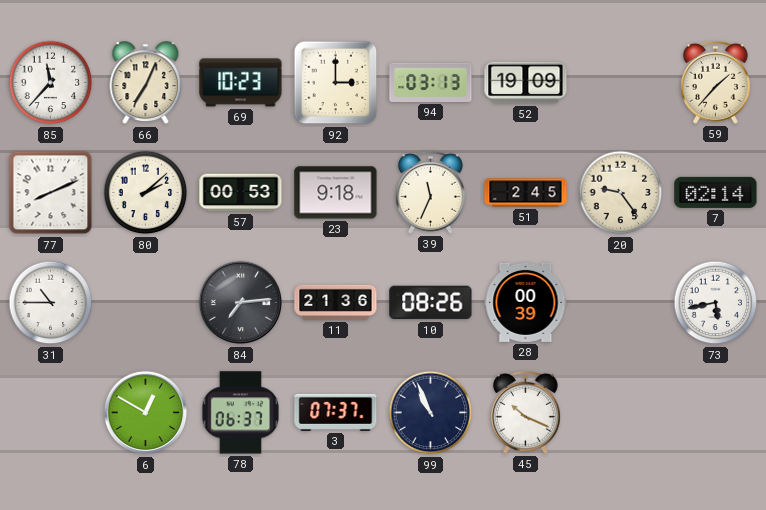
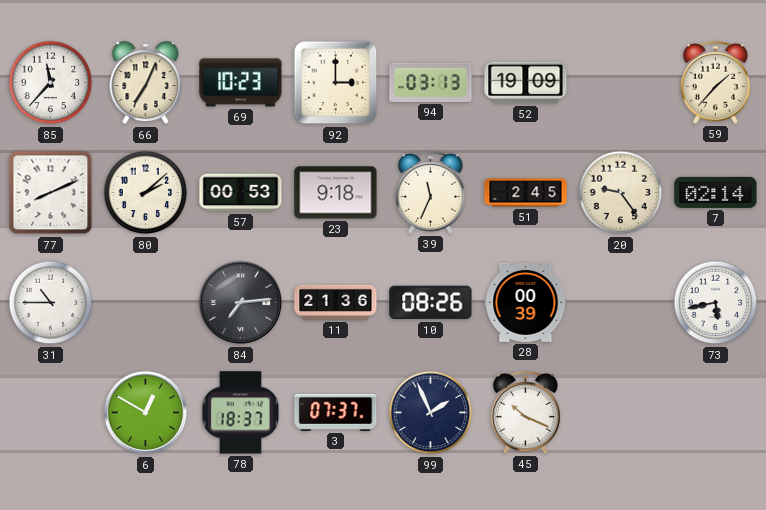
78: 06:37 -> 18:37 (241, 413)
99: 10:56 -> 1:56 (431, 413)
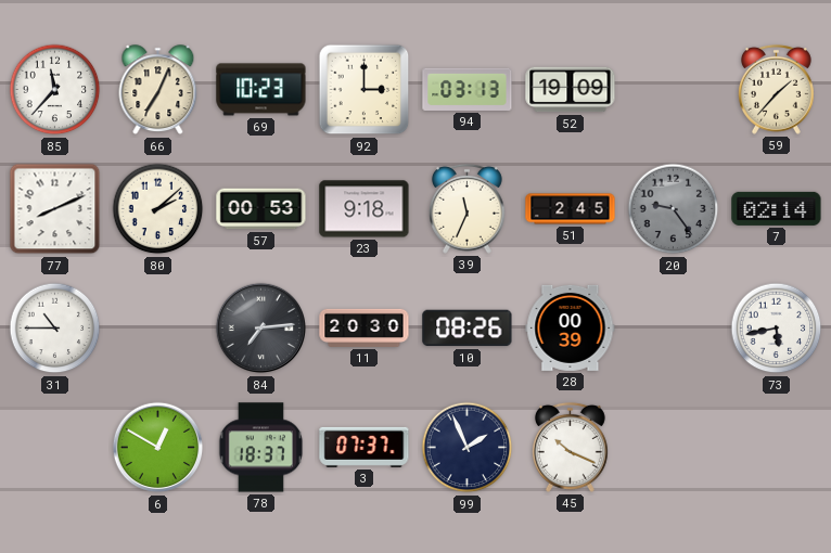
20 dial: cream -> grey (674, 209)
11: 21:36 -> 20:30 (365, 327)
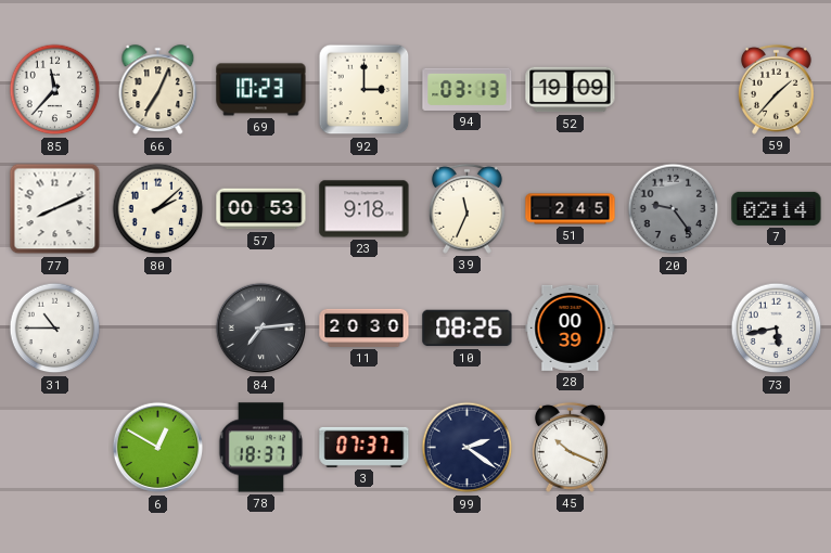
99: 1:56 -> 2:21 (468, 448)
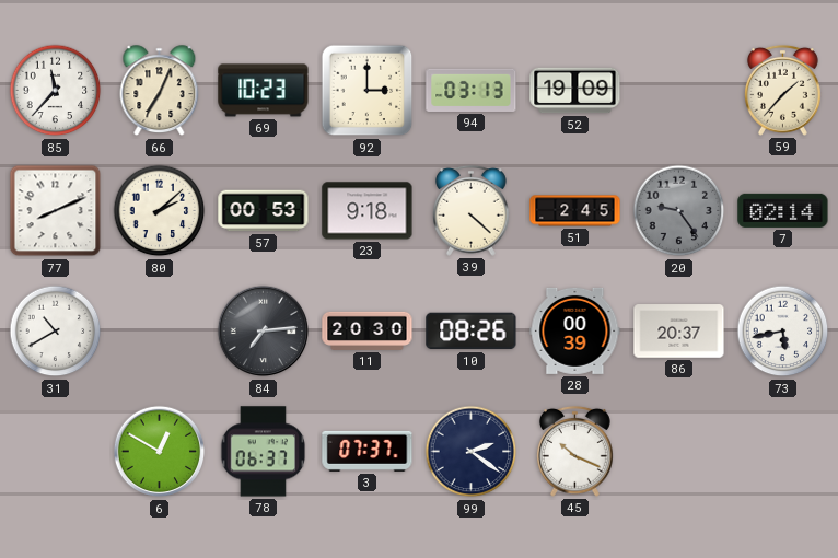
39: 11:34 -> 4:22 (470, 210)
31: 10:45 -> 10:40 (56, 332)
86: none -> 20:37 (679, 332)
78: 18:37 -> 06:37 (264, 452)
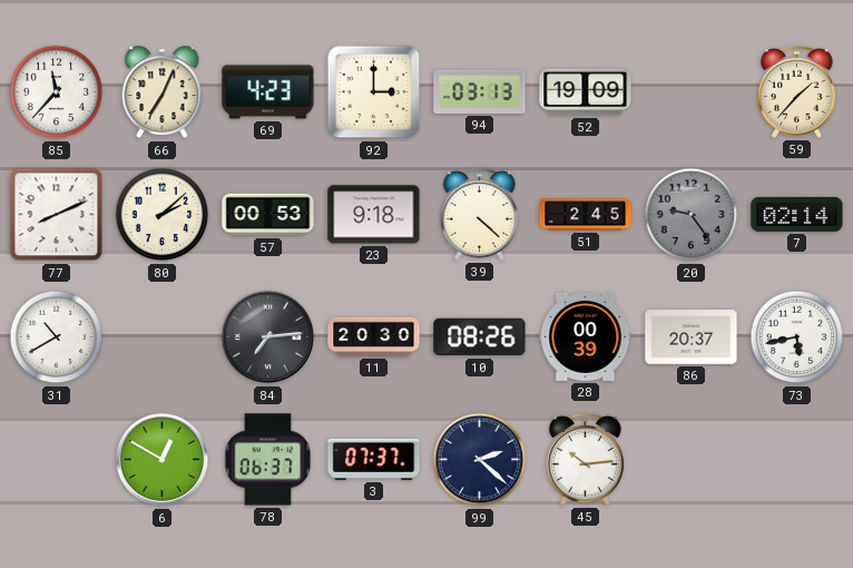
69: 10:23 -> 4:23 (268, 92)
99: 2:21 -> 2:22 (480, 460)
45: 10:19 -> 10:14 (585, 459)
